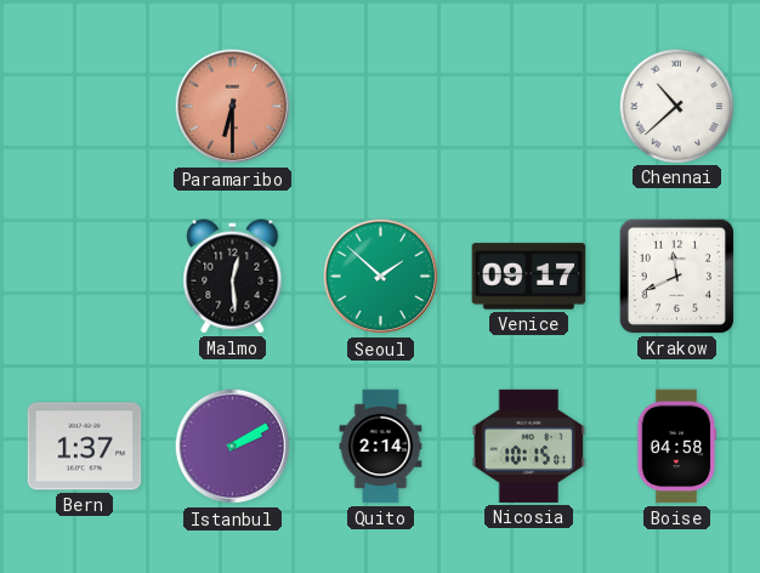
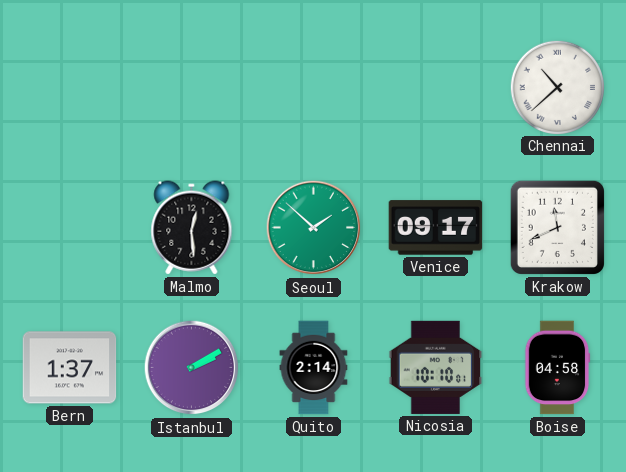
Paramaribo: 6:30 -> none (233, 107)
Nicosia: 10:15 -> 10:10 (436, 367)
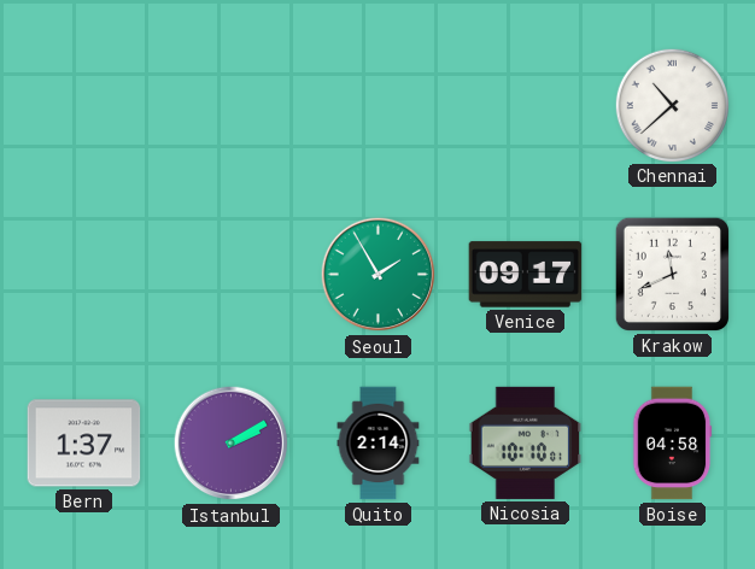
Malmo: 12:29 -> none (192, 228)
Seoul: 1:52 -> 1:55 (379, 275)
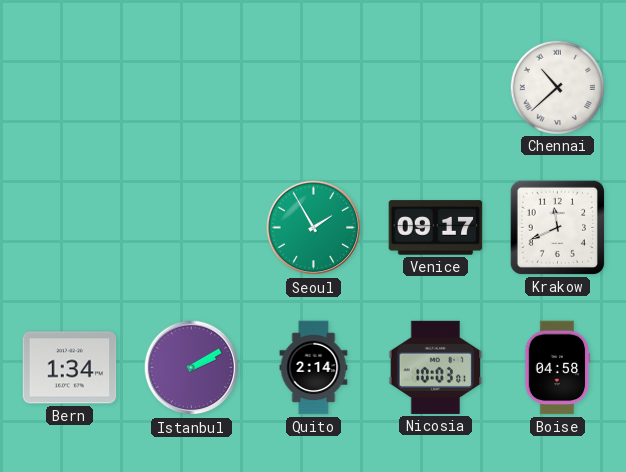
Bern: 1:37 -> 1:34 (70, 368)
Nicosia: 10:10 -> 10:03 (436, 367)
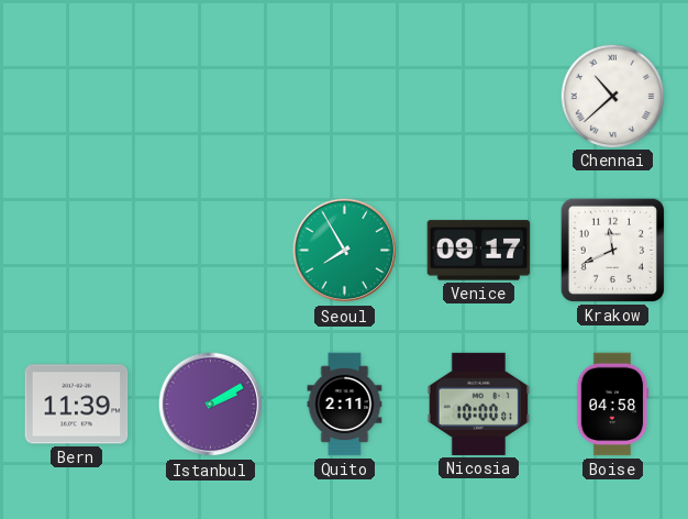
Seoul: 1:55 -> 7:55 (345, 251)
Bern: 1:34 -> 11:39 (77, 405)
Quito: 2:14 -> 2:11 (345, 405)
Nicosia: 10:03 -> 10:00 (479, 404)
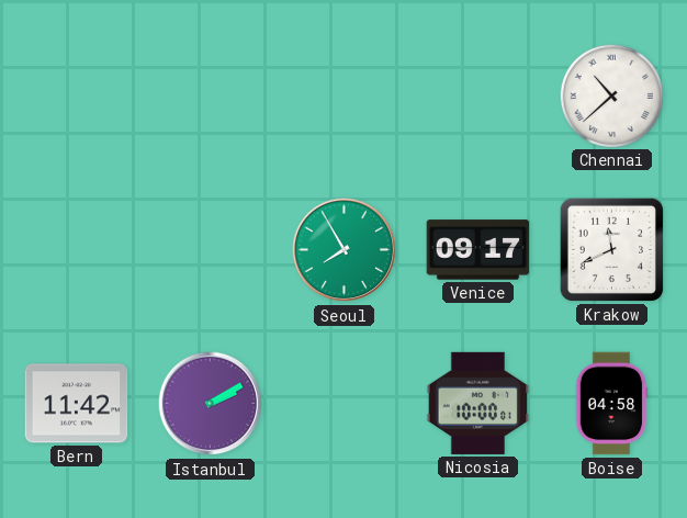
Bern: 11:39 -> 11:42 (77, 404)
Quito: 2:11 -> none (345, 405)
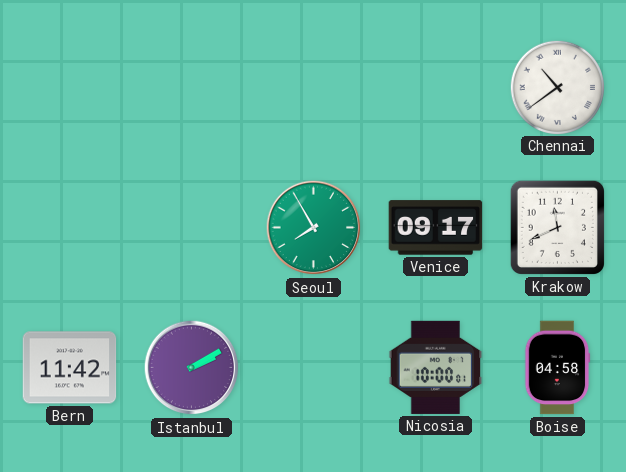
Chennai: 10:38 -> 10:39 (557, 87)
